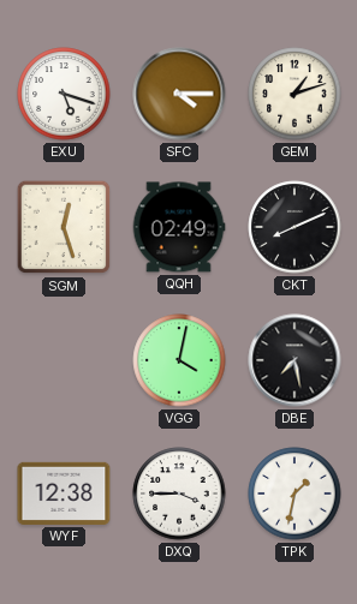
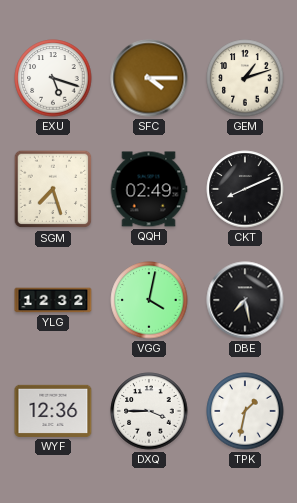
SGM: 12:27 -> 7:27 (53, 189)
YLG: none -> 12:32 (53, 300)
WYF: 12:38 -> 12:36 (53, 411)
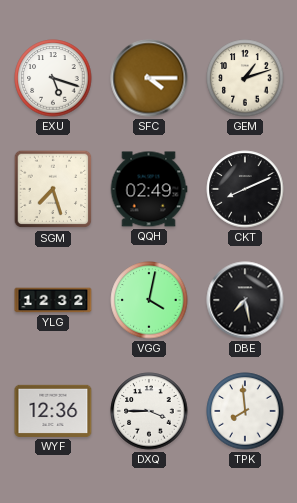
TPK: 1:32 -> 7:59 (245, 411)
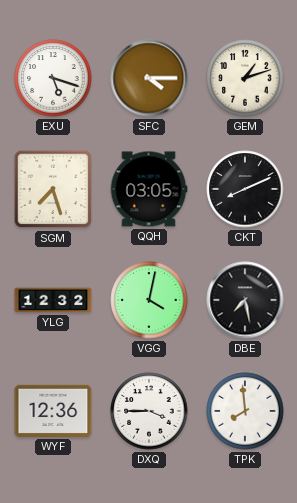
QQH: 02:49 -> 03:05 (149, 189)
